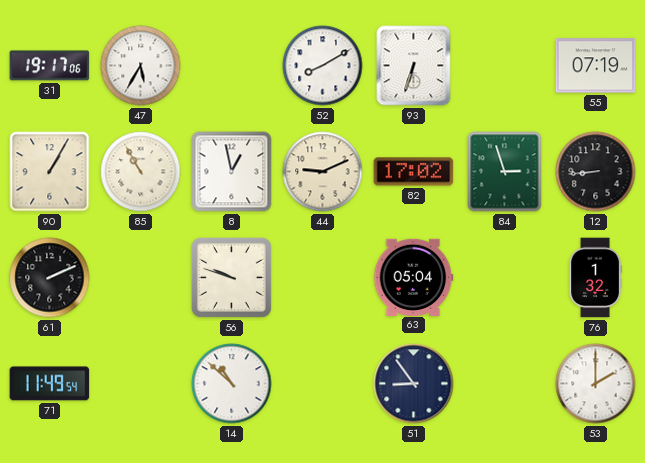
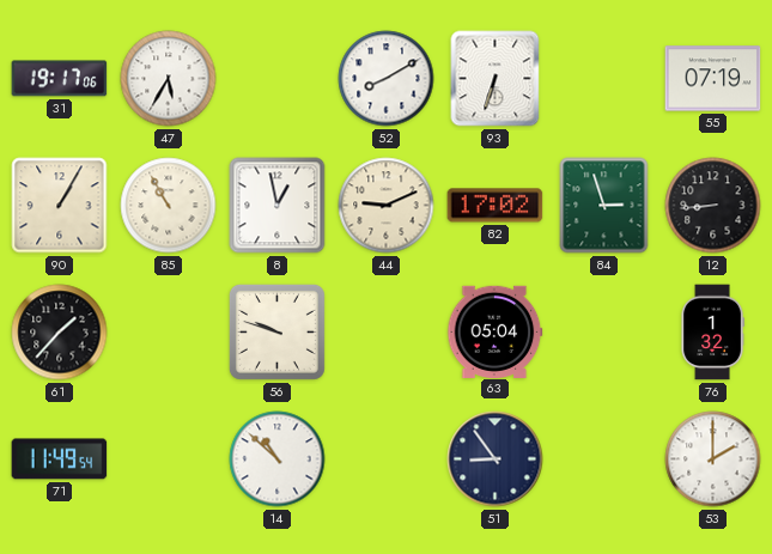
61: 2:11 -> 1:37 (60, 333)
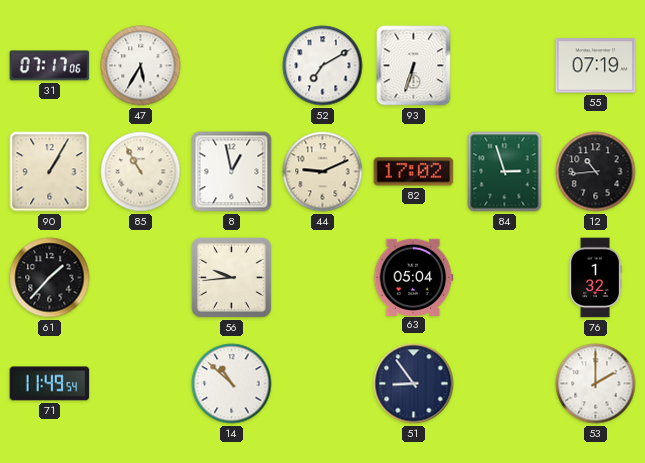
31: 19:17 -> 07:17 (50, 66)
52: 8:10 -> 7:10 (323, 66)
12: 8:44 -> 10:44 (596, 172)
56: 9:48 -> 9:44 (231, 277)
